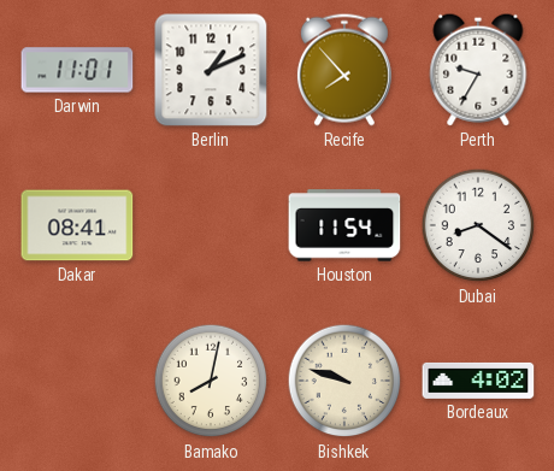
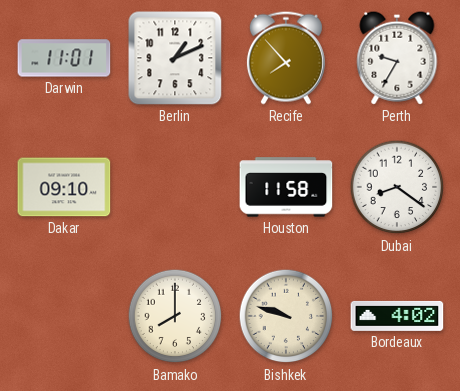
Dakar: 08:41 -> 09:10 (64, 187)
Houston: 11:54 -> 11:58 (286, 187)
Bamako: 8:02 -> 8:00 (175, 316)
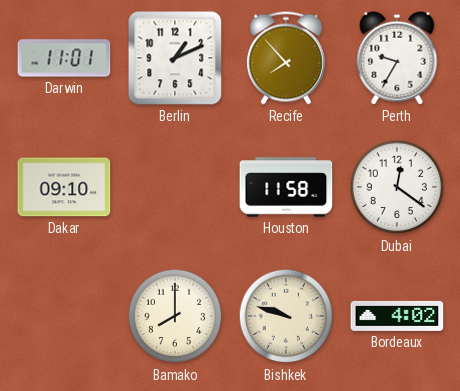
Dubai: 8:21 -> 12:21 (397, 187)
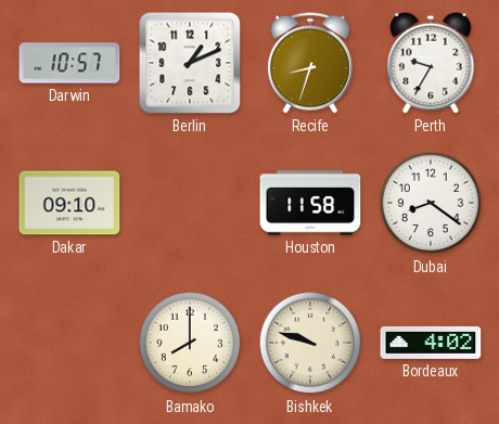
Darwin: 11:01 -> 10:57 (69, 63)
Recife: 7:53 -> 8:33 (310, 63)
Dubai: 12:21 -> 8:21 (431, 203)
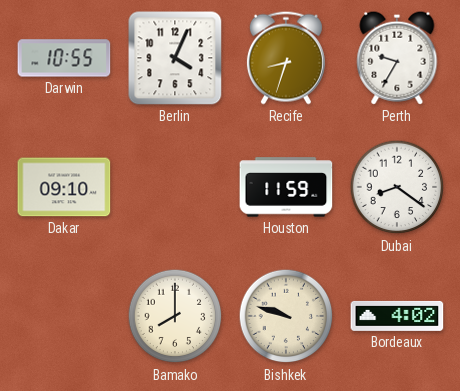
Darwin: 10:57 -> 10:55 (64, 58)
Berlin: 1:11 -> 4:04 (175, 58)
Houston: 11:58 -> 11:59 (286, 187)
